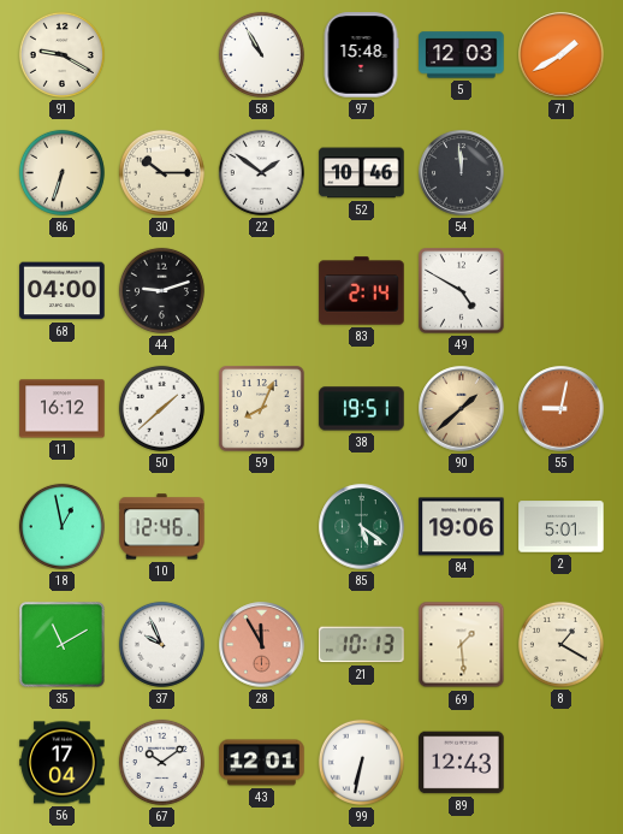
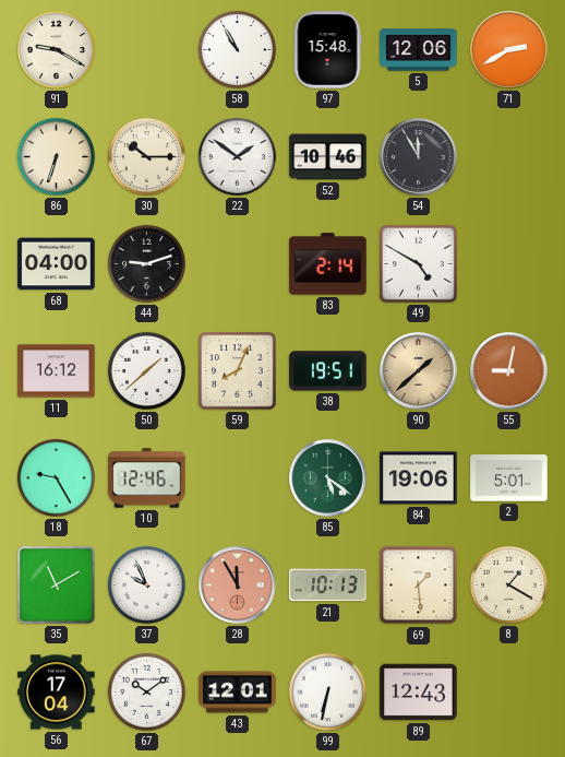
5: 12:03 -> 12:06 (419, 50)
71: 1:40 -> 2:40 (509, 50)
54: 11:59 -> 11:55 (419, 157)
18: 12:58 -> 9:25 (56, 477)
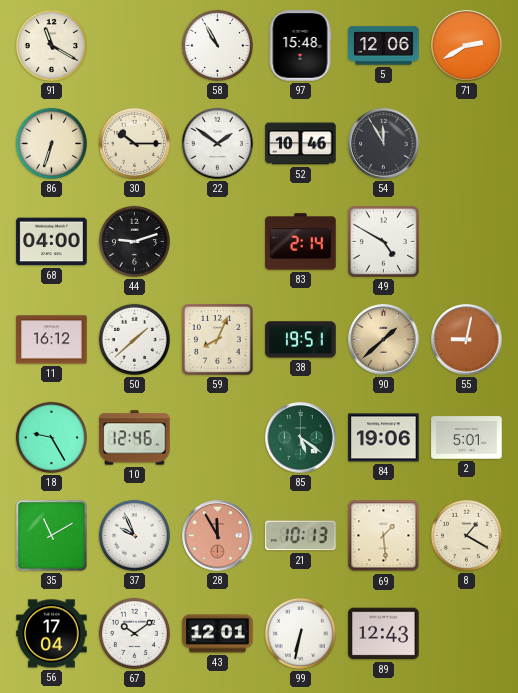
91: 9:20 -> 11:20 (51, 45)
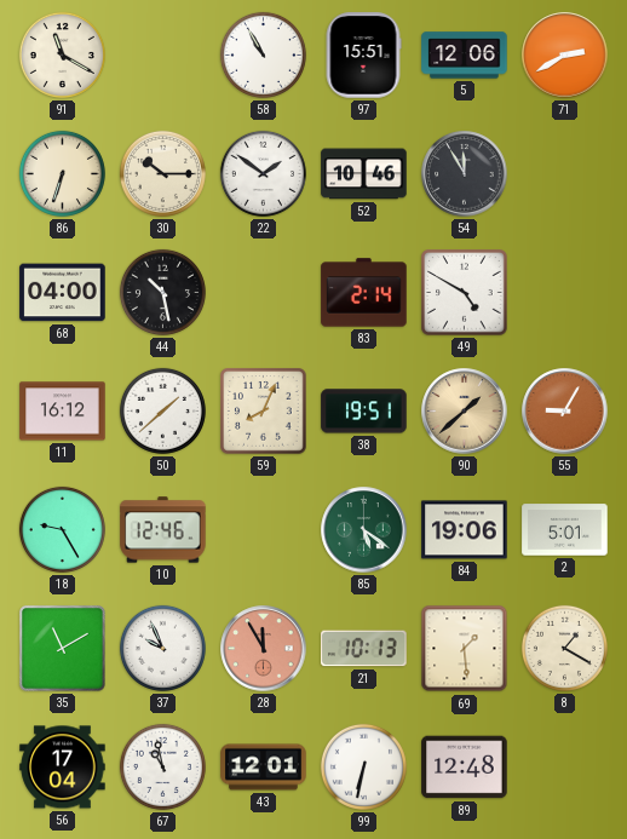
97: 15:48 -> 15:51 (363, 56)
44: 9:12 -> 10:28 (162, 292)
55: 9:02 -> 9:05 (565, 412)
67: 10:09 -> 10:58 (162, 766)
89: 12:43 -> 12:48 (465, 768)
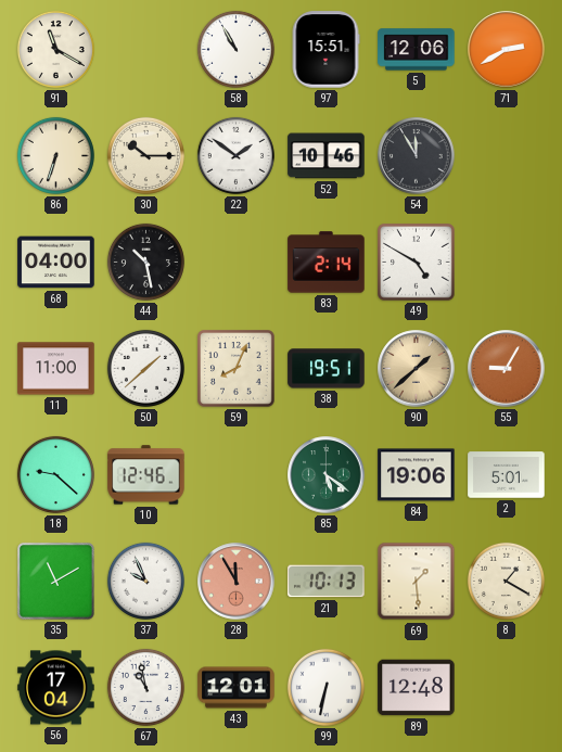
11: 16:12 -> 11:00 (56, 369)
18: 9:25 -> 9:22 (55, 474)
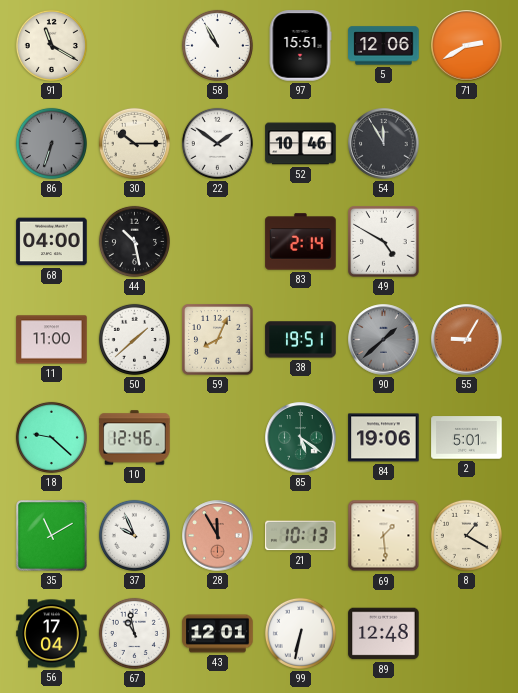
86 dial: cream -> grey (51, 143)
90 dial: champagne -> grey (384, 340)
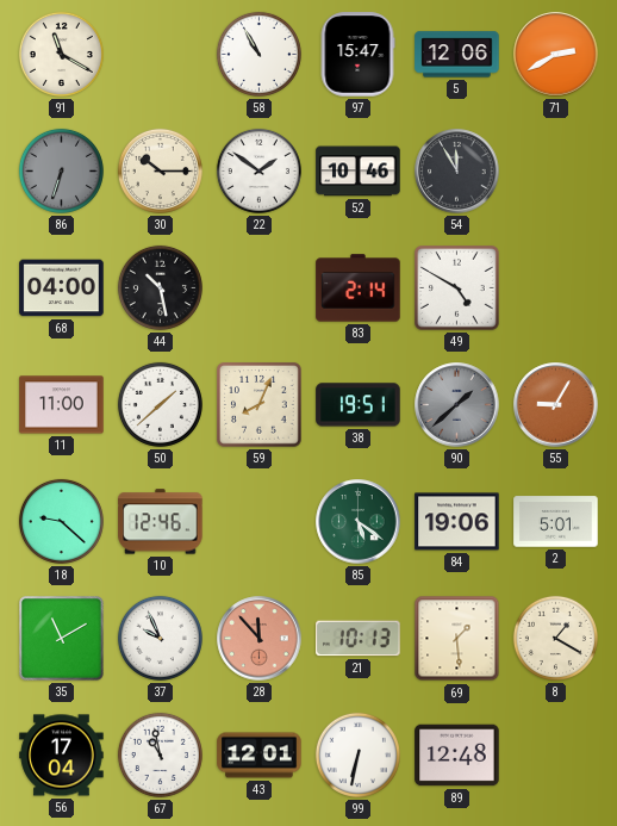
97: 15:51 -> 15:47 (357, 55)
28: 11:55 -> 11:53 (260, 639)
